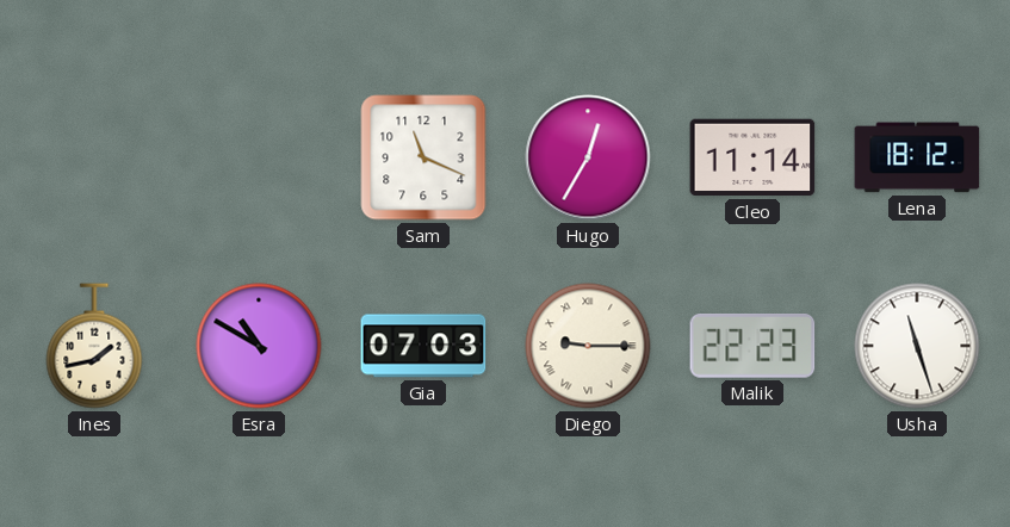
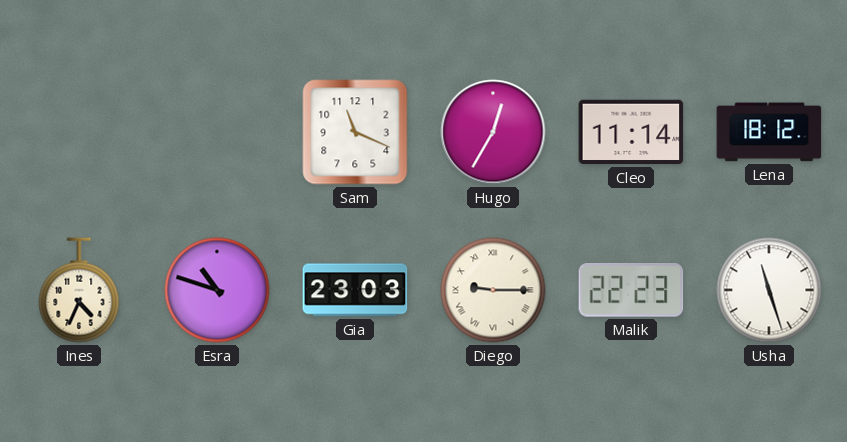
Ines: 1:43 -> 4:34 (79, 290)
Esra: 10:50 -> 10:48 (217, 290)
Gia: 07:03 -> 23:03 (355, 290)
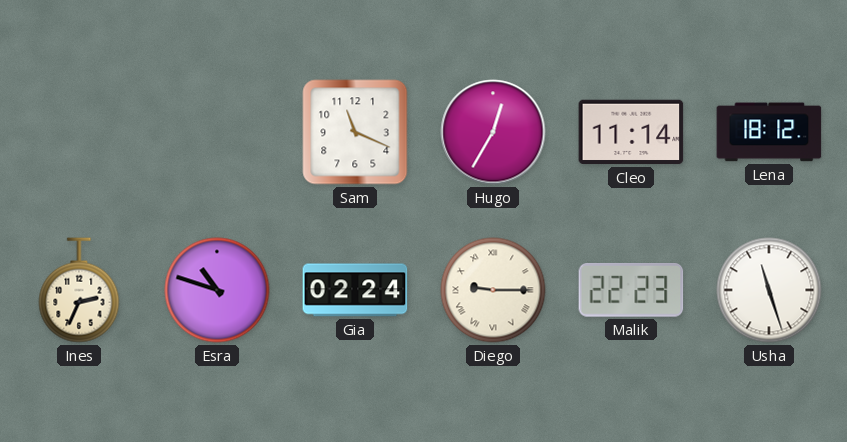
Ines: 4:34 -> 2:34 (79, 290)
Gia: 23:03 -> 02:24 (355, 290)
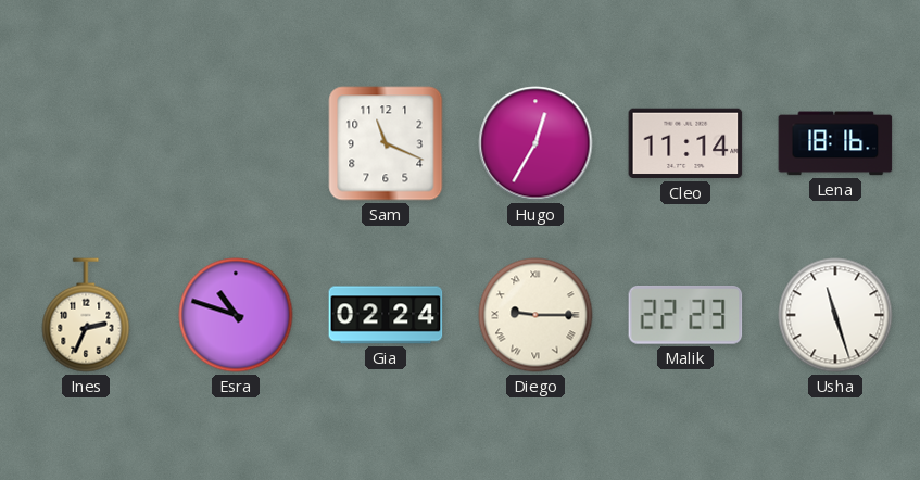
Lena: 18:12 -> 18:16 (835, 143)
